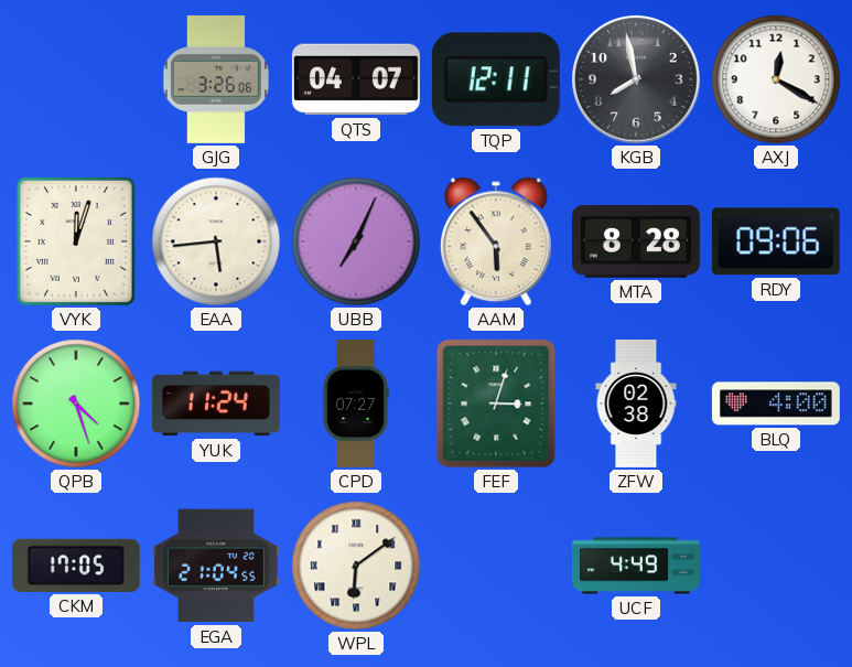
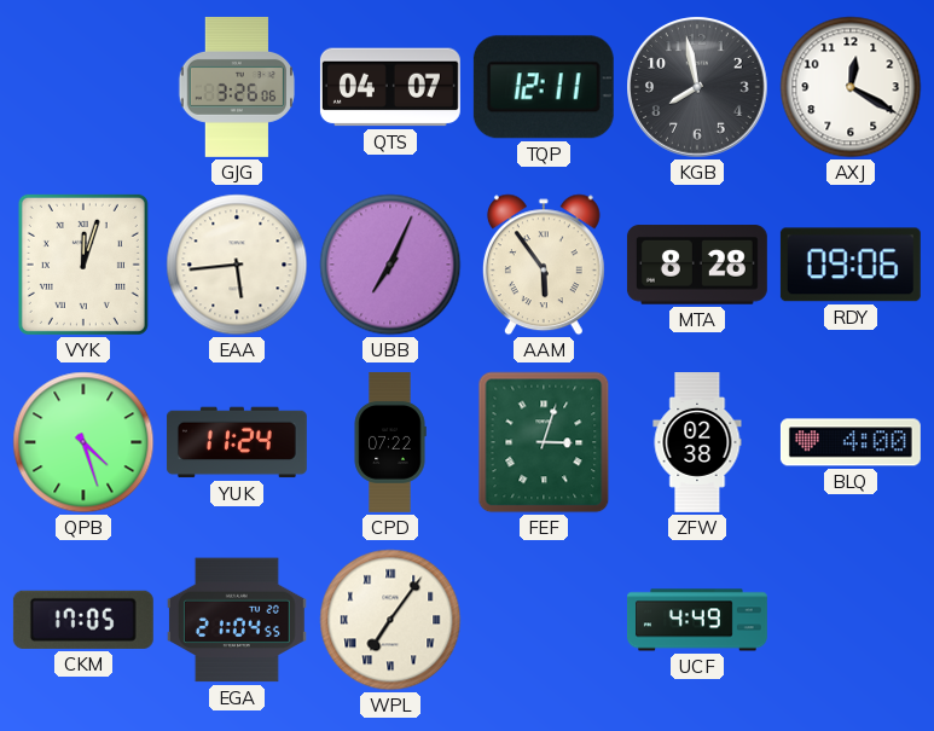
CPD: 07:27 -> 07:22 (390, 442)
WPL: 6:09 -> 7:06 (390, 620)
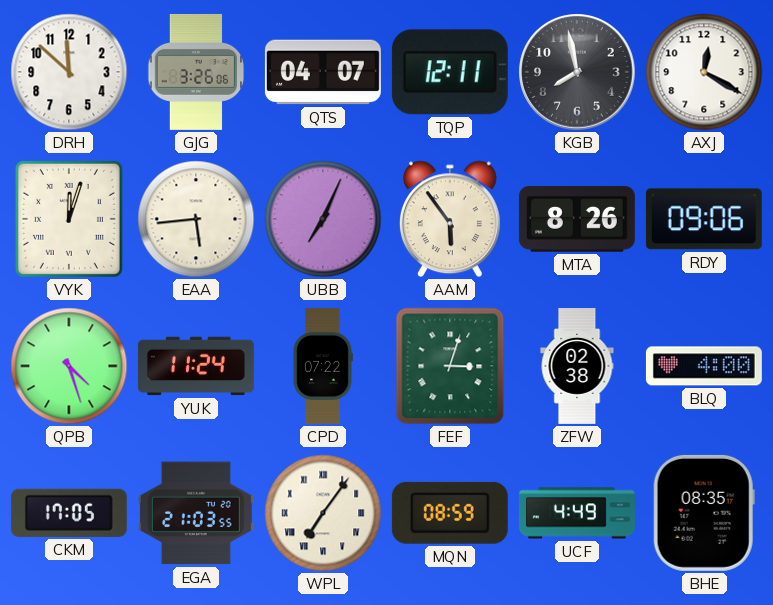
DRH: none -> 11:52 (69, 72)
MTA: 8:28 -> 8:26 (577, 219)
EGA: 21:04 -> 21:03 (196, 513)
MQN: none -> 08:59 (450, 513)
BHE: none -> 08:35 (704, 513)
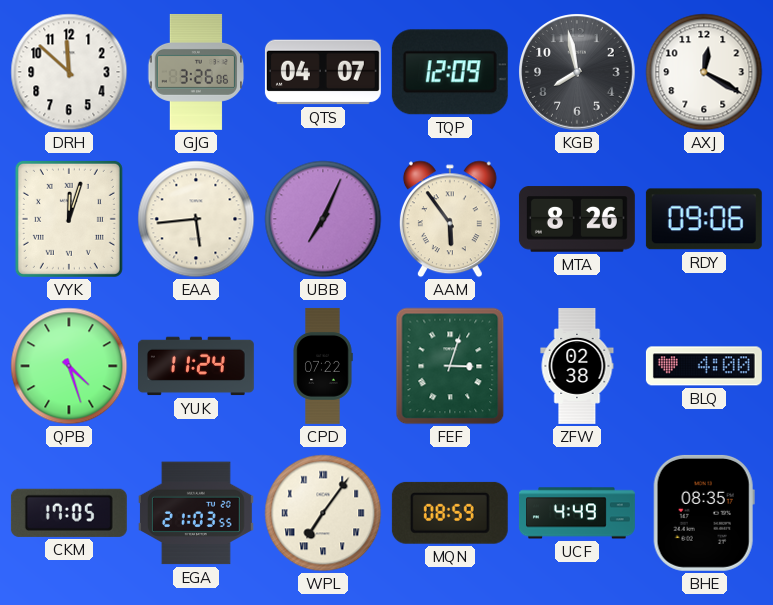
TQP: 12:11 -> 12:09 (450, 72)
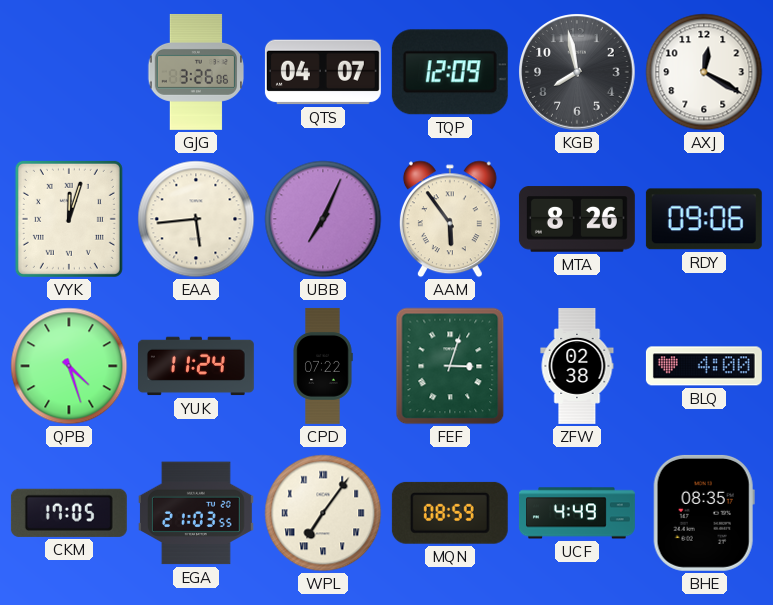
DRH: 11:52 -> none (69, 72)
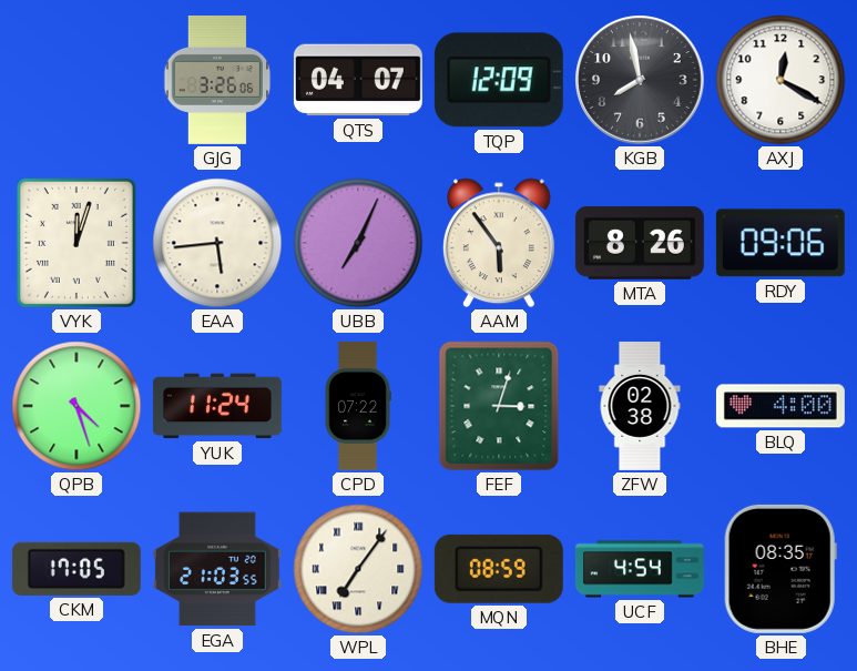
UCF: 4:49 -> 4:54 (640, 569)
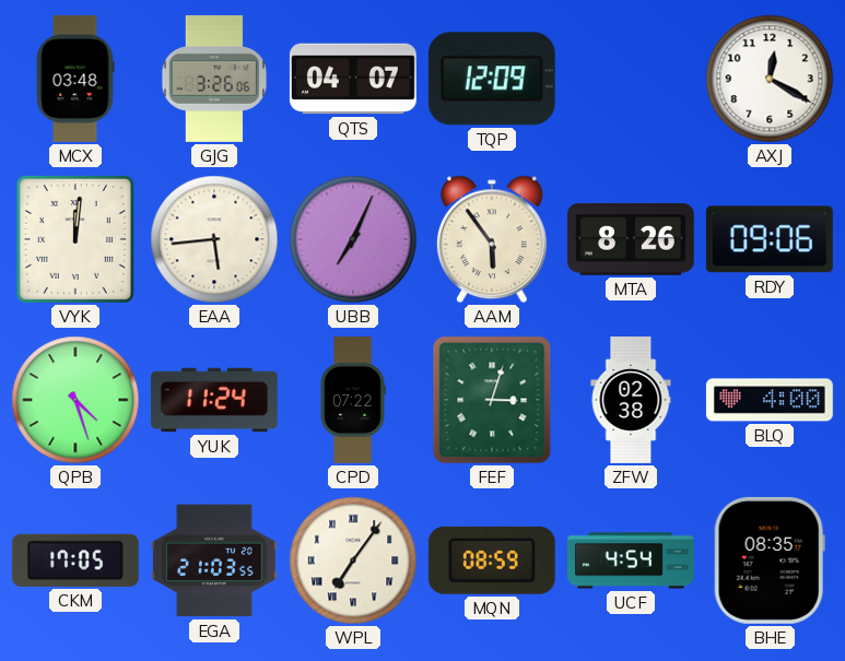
MCX: none -> 03:48 (75, 79)
KGB: 7:58 -> none (640, 80)
VYK: 12:03 -> 12:01 (75, 239)
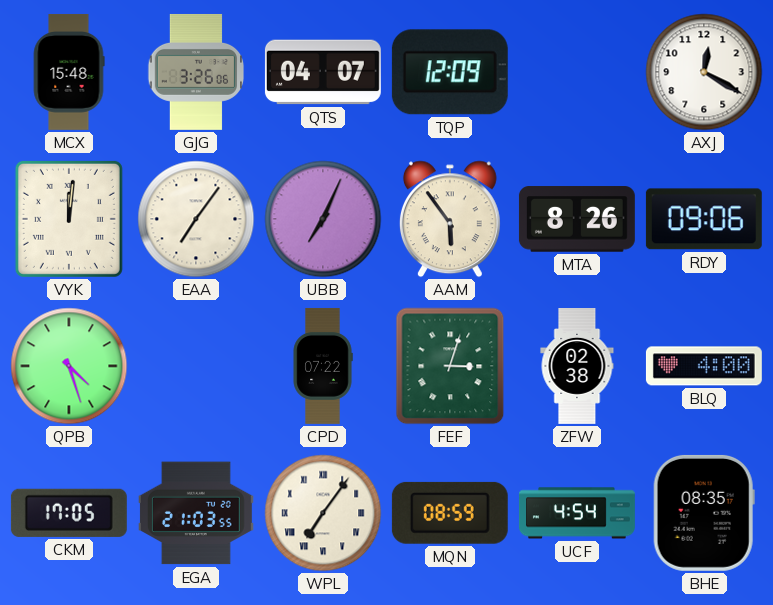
MCX: 03:48 -> 15:48 (69, 72)
EAA: 5:44 -> 7:06 (196, 219)
YUK: 11:24 -> none (214, 400)
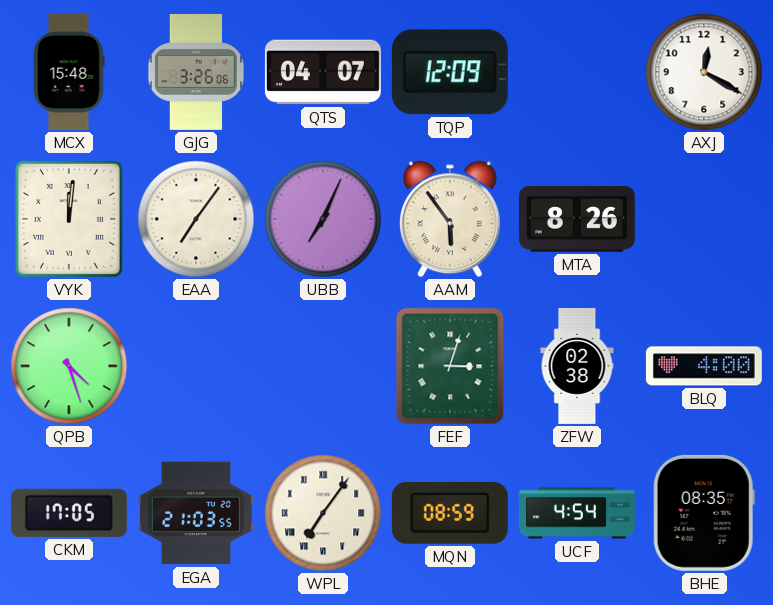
RDY: 09:06 -> none (704, 219)
CPD: 07:22 -> none (323, 366)
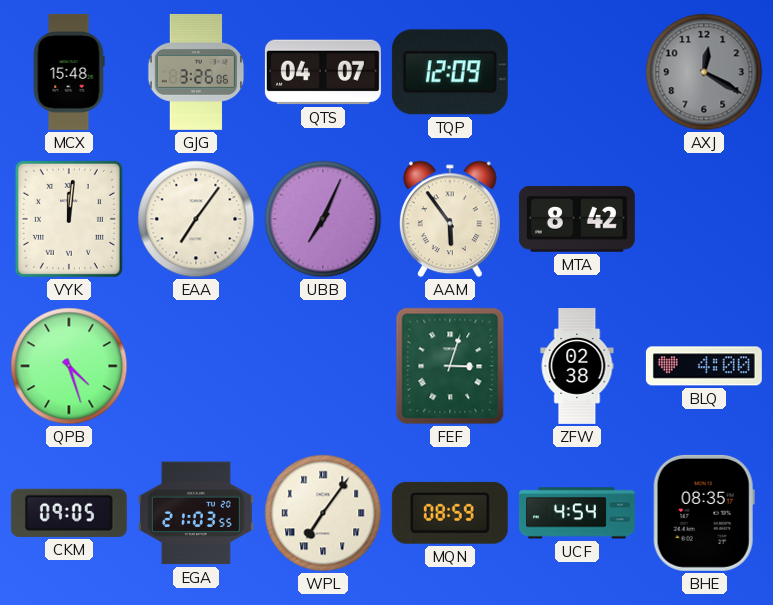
AXJ dial: white -> grey (704, 72)
MTA: 8:26 -> 8:42 (577, 219)
CKM: 17:05 -> 09:05 (69, 513)
